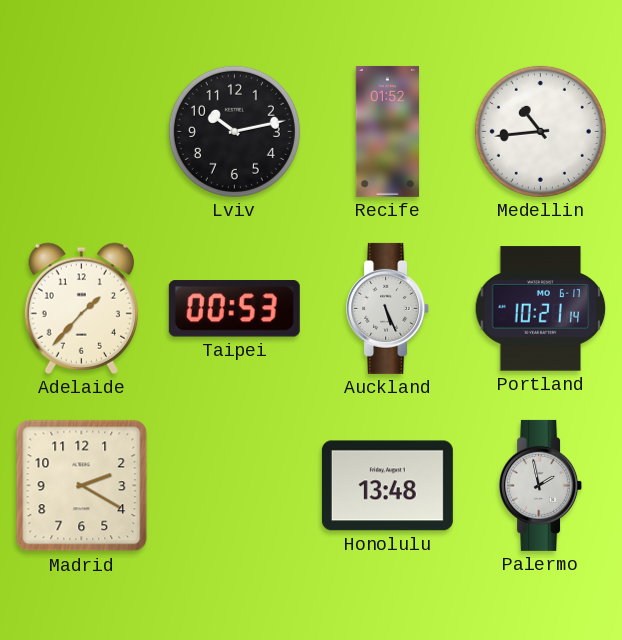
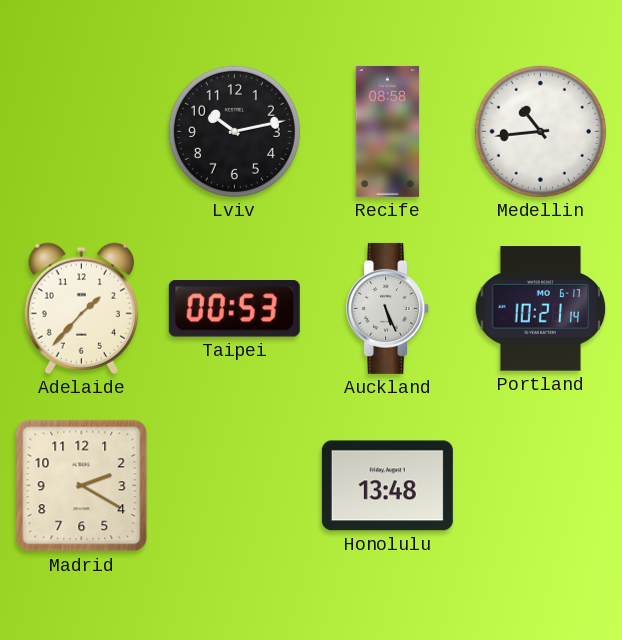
Recife: 01:52 -> 08:58 (388, 131)
Palermo: 1:58 -> none (541, 485)
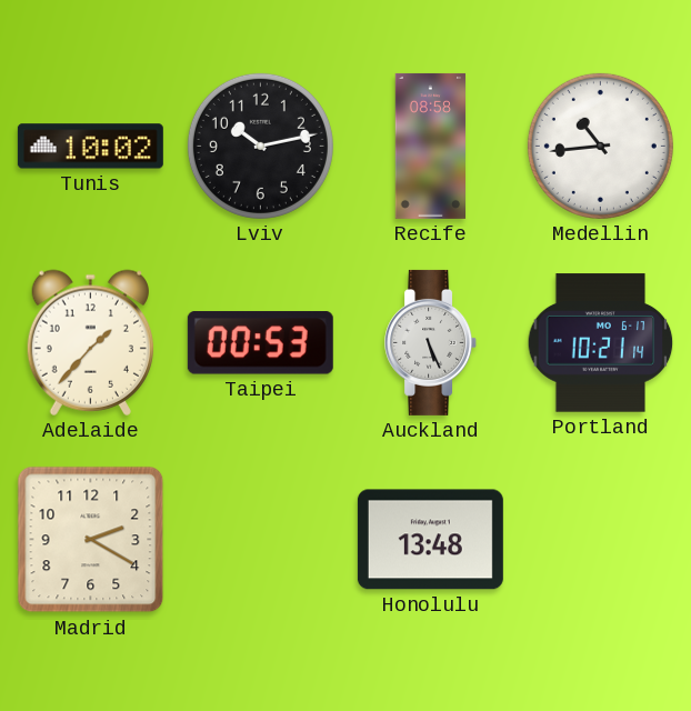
Tunis: none -> 10:02 (90, 147)
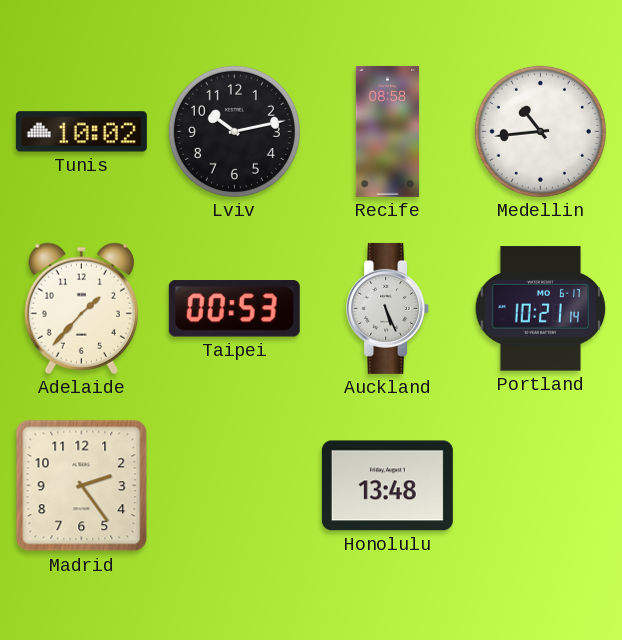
Madrid: 2:20 -> 2:24 (82, 486)
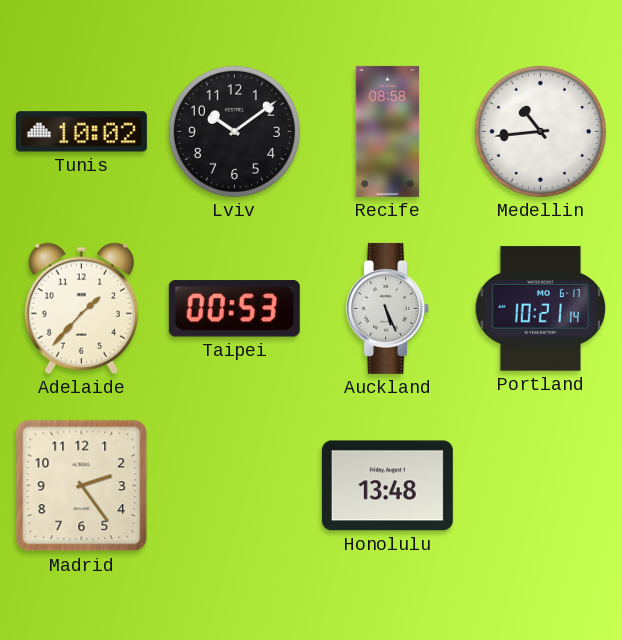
Lviv: 10:13 -> 10:09 (234, 131)
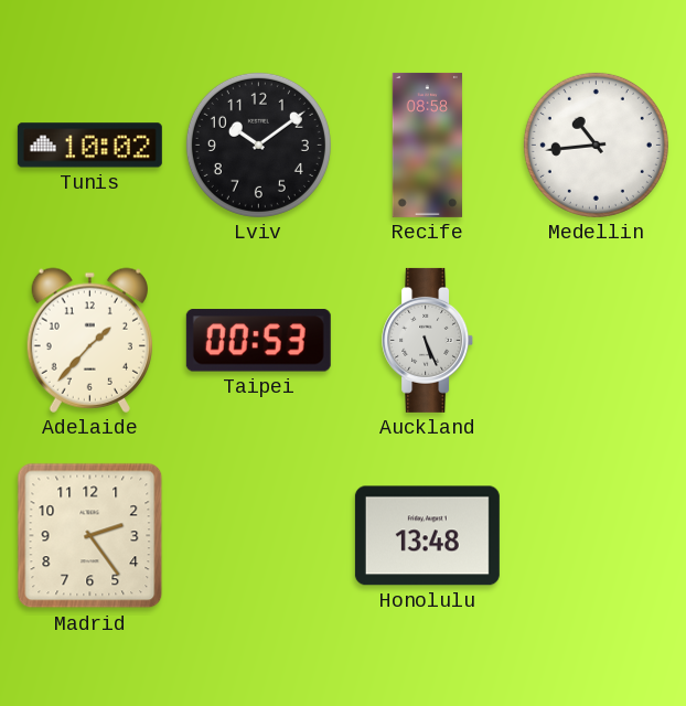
Portland: 10:21 -> none (541, 309)
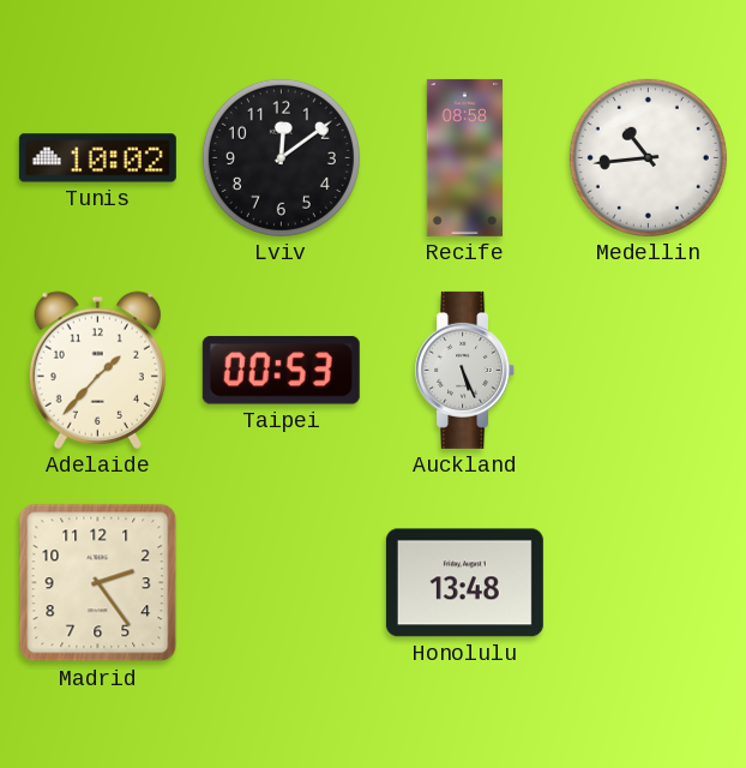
Lviv: 10:09 -> 12:09 (281, 157)
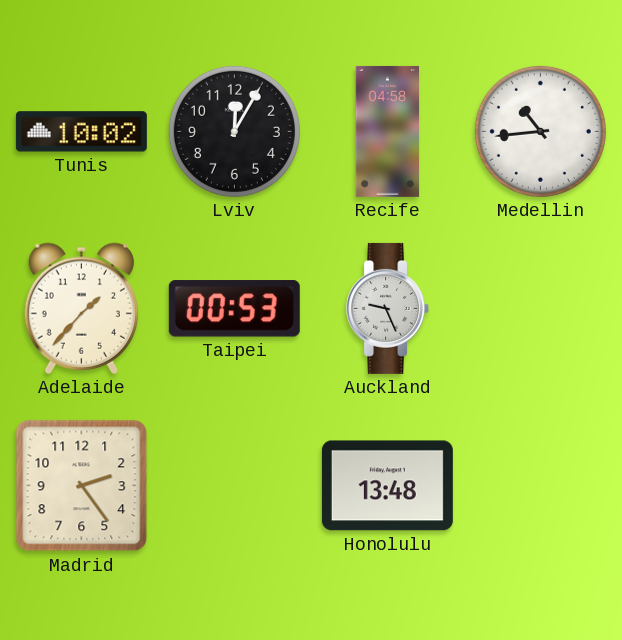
Lviv: 12:09 -> 12:05 (234, 131)
Recife: 08:58 -> 04:58 (388, 131)
Auckland: 5:26 -> 9:26 (388, 308)
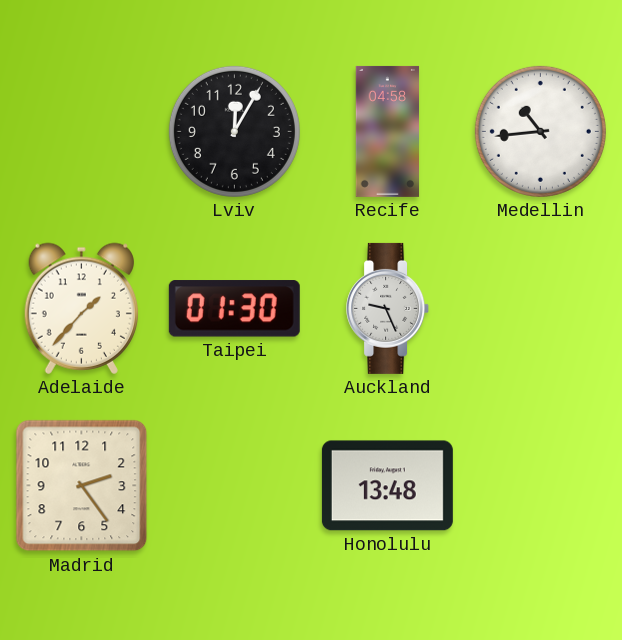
Tunis: 10:02 -> none (81, 132)
Taipei: 00:53 -> 01:30 (234, 309)
